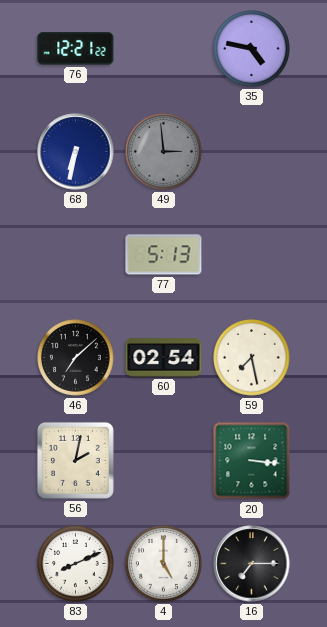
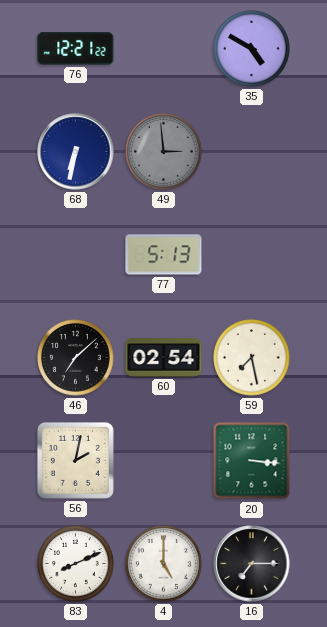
35: 4:47 -> 4:50 (252, 49)
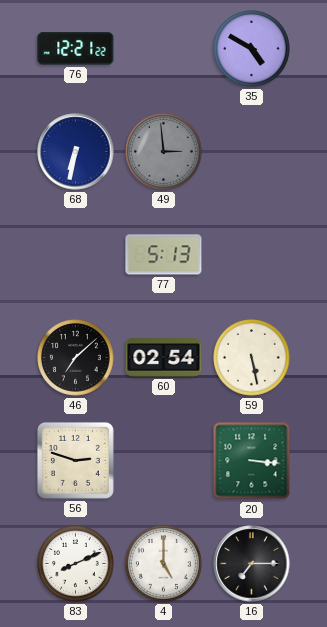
59: 7:28 -> 5:28 (252, 358)
56: 2:02 -> 2:48 (75, 460)
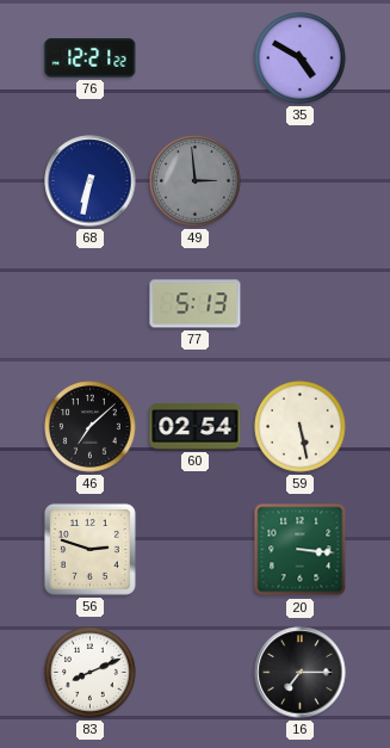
4: 5:00 -> none (164, 564)
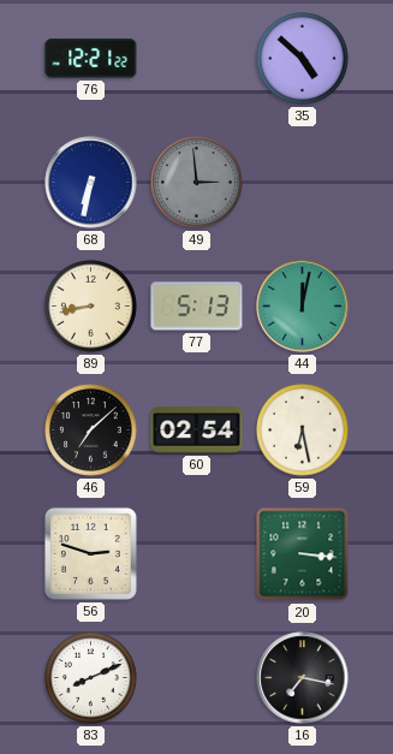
35: 4:50 -> 4:52 (303, 59)
89: none -> 8:43 (91, 307)
44: none -> 12:02 (303, 307)
59: 5:28 -> 6:28 (303, 431)
16: 7:15 -> 7:17 (303, 678)
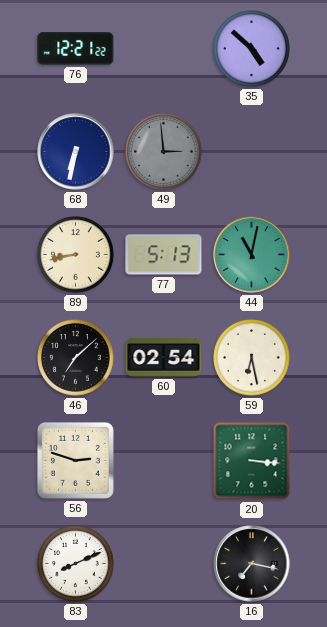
44: 12:02 -> 11:02 (252, 255)
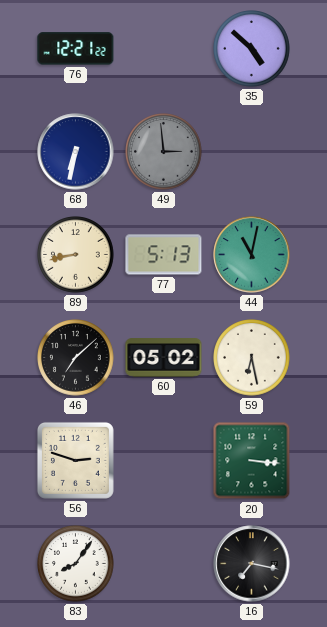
60: 02:54 -> 05:02 (164, 358)
83: 8:11 -> 8:06 (76, 564)
